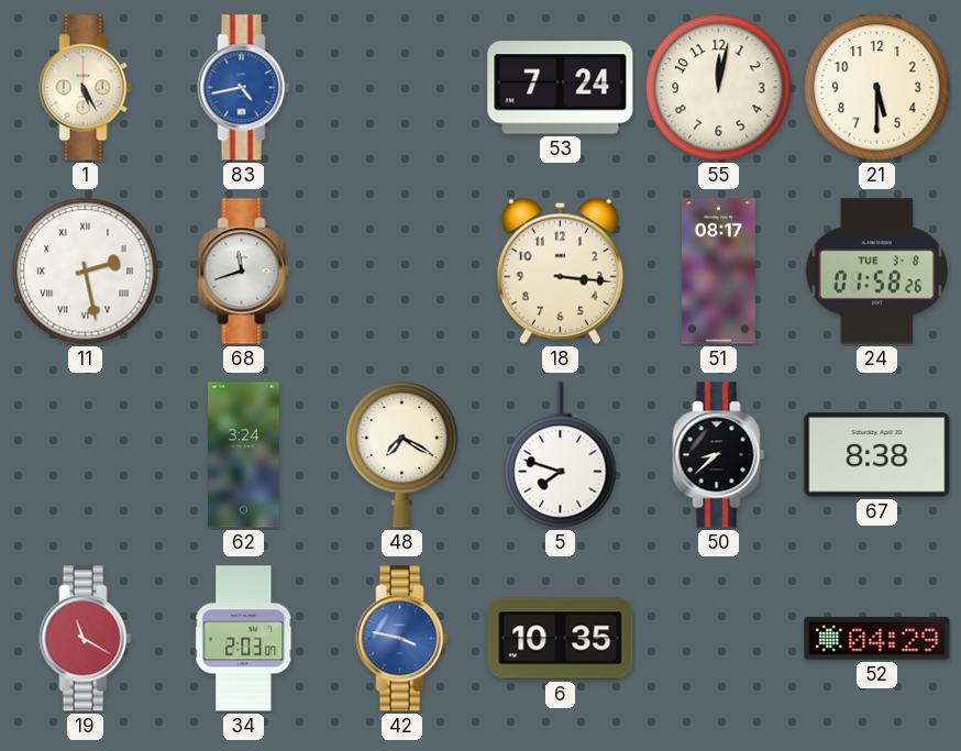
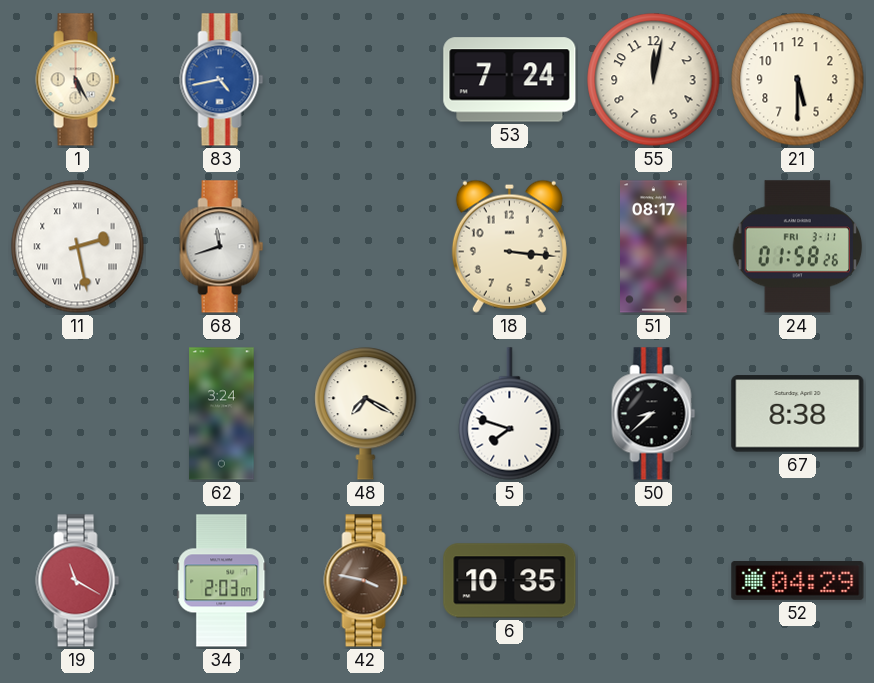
24 date: TUE 3-8 -> FRI 3-11 (798, 247)
42 dial: blue -> brown (366, 581)
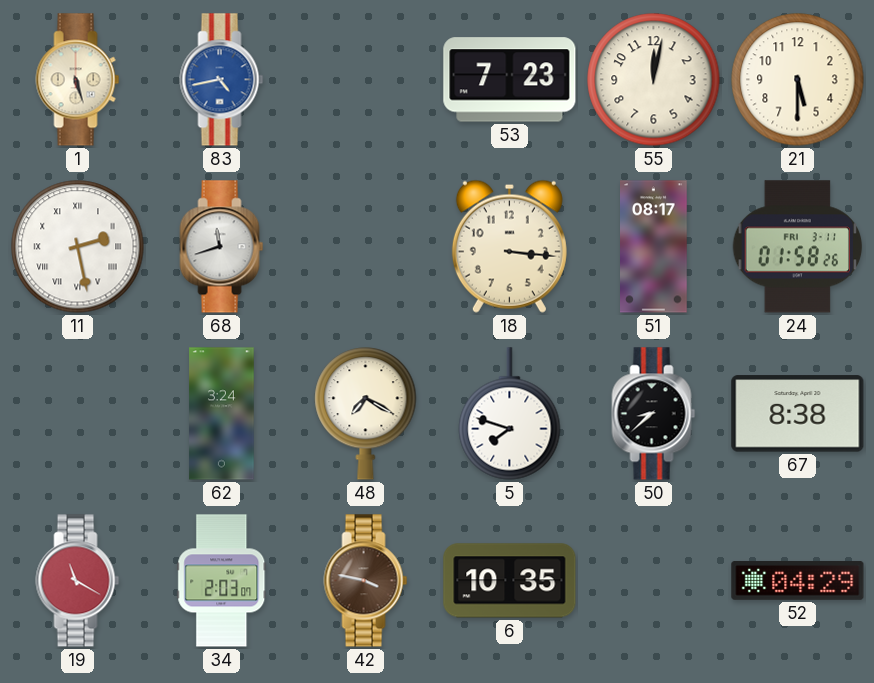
1: 5:25 -> 5:27 (78, 80)
53: 7:24 -> 7:23 (510, 80)
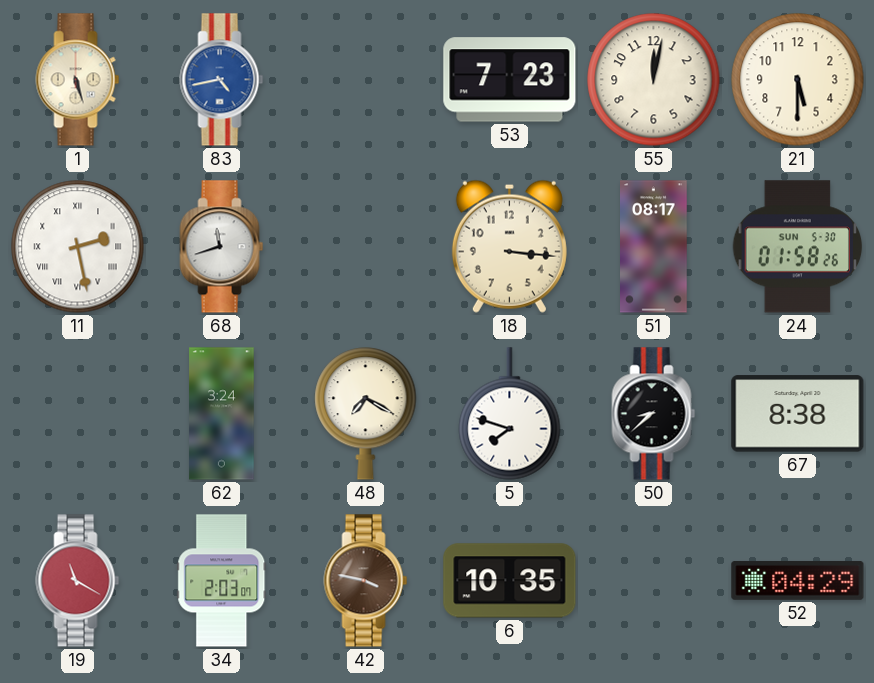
24 date: FRI 3-11 -> SUN 5-30 (798, 247)
